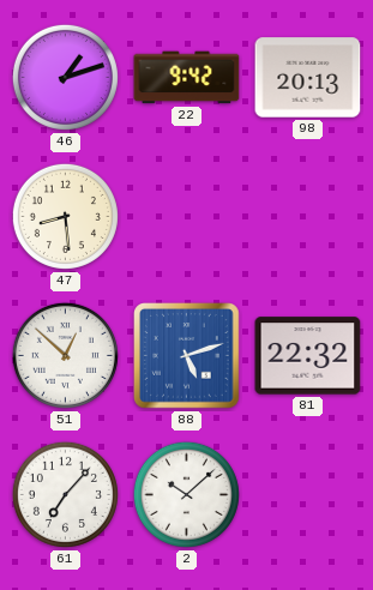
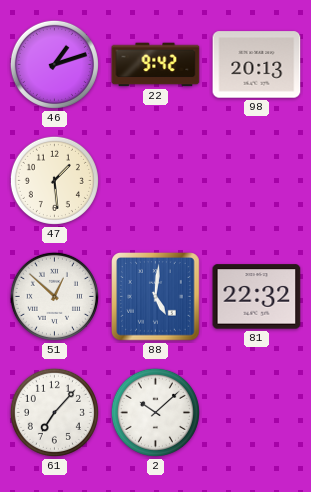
47: 8:29 -> 1:29 (54, 180)
88: 5:12 -> 5:01 (156, 297)
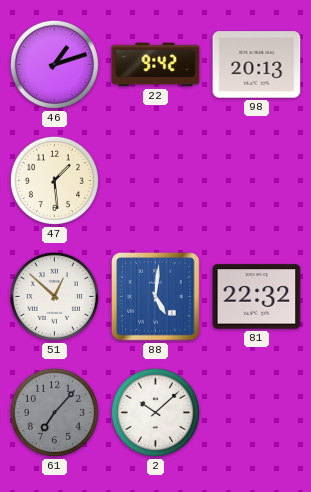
61 dial: white -> grey (54, 412)
